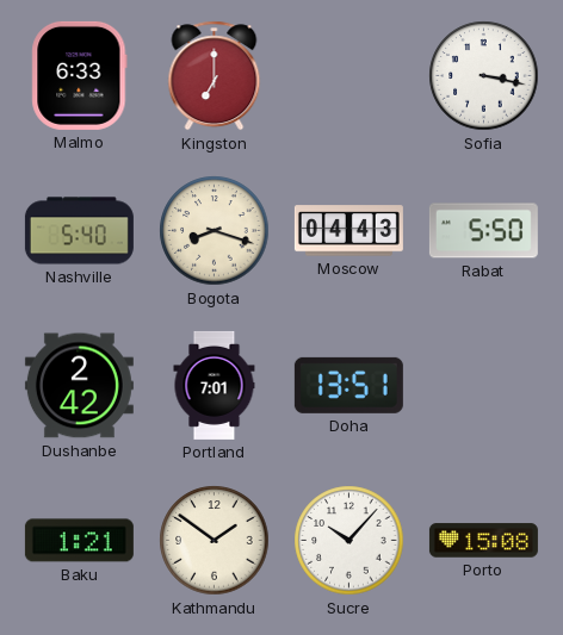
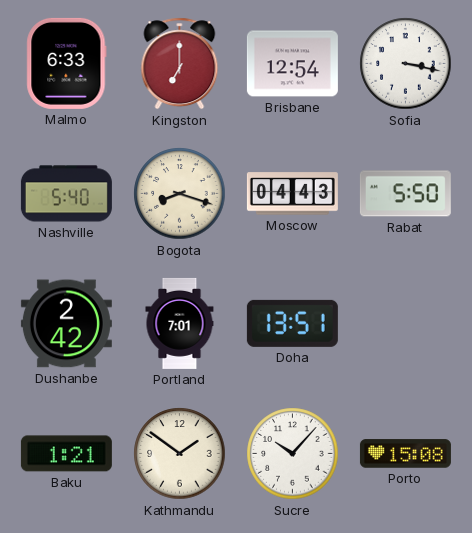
Brisbane: none -> 12:54 (292, 64)
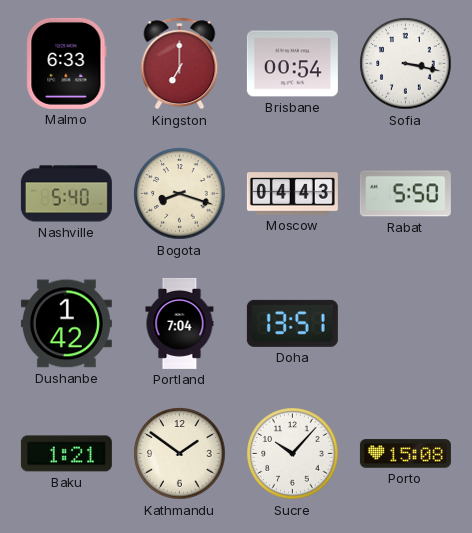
Brisbane: 12:54 -> 00:54 (292, 64)
Dushanbe: 2:42 -> 1:42 (66, 324)
Portland: 7:01 -> 7:04 (180, 323)
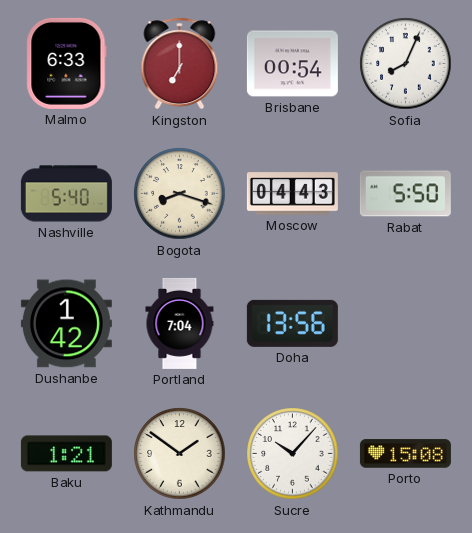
Sofia: 3:17 -> 8:04 (406, 64)
Doha: 13:51 -> 13:56 (292, 323)
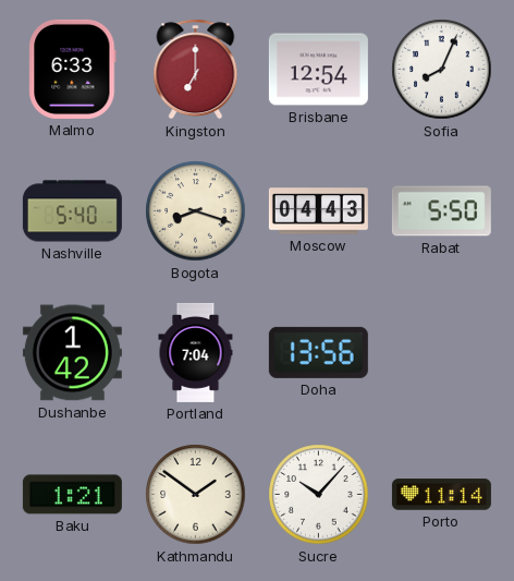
Brisbane: 00:54 -> 12:54 (318, 70)
Porto: 15:08 -> 11:14 (441, 495)
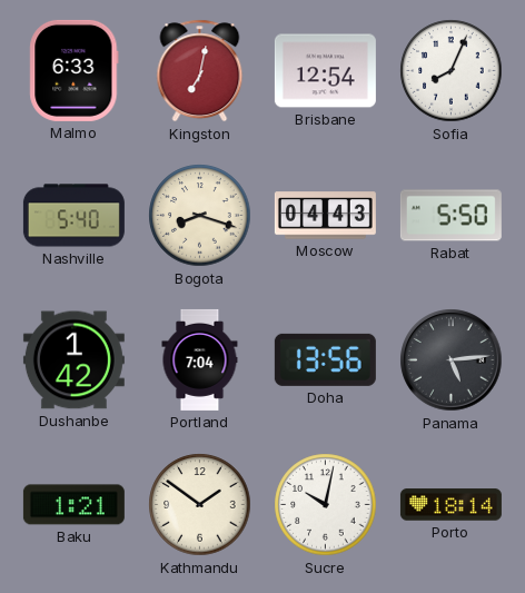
Kingston: 7:00 -> 7:02 (200, 71)
Panama: none -> 5:14 (452, 360)
Sucre: 10:07 -> 10:02 (326, 505)
Porto: 11:14 -> 18:14 (450, 505)
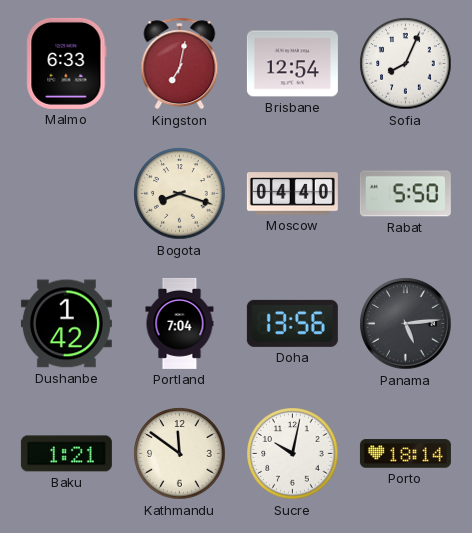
Nashville: 5:40 -> none (73, 216)
Moscow: 04:43 -> 04:40 (292, 194)
Kathmandu: 1:51 -> 11:51 (180, 454)
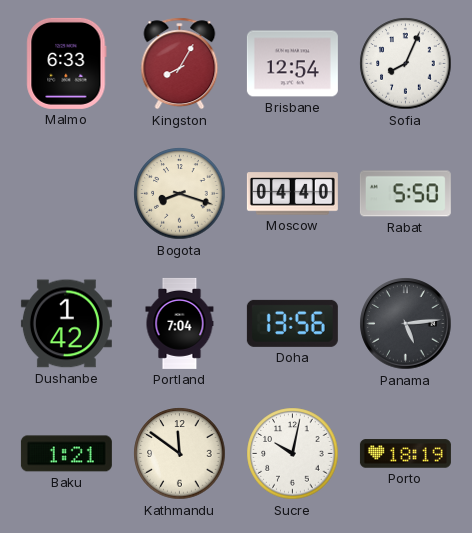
Kingston: 7:02 -> 8:05 (180, 64)
Porto: 18:14 -> 18:19 (405, 454)
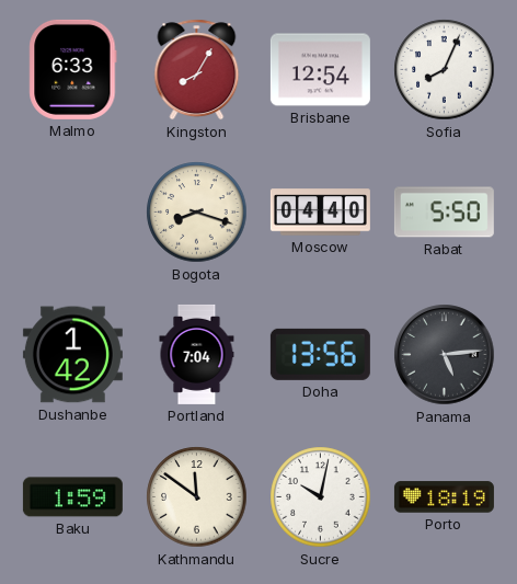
Baku: 1:21 -> 1:59 (72, 497)
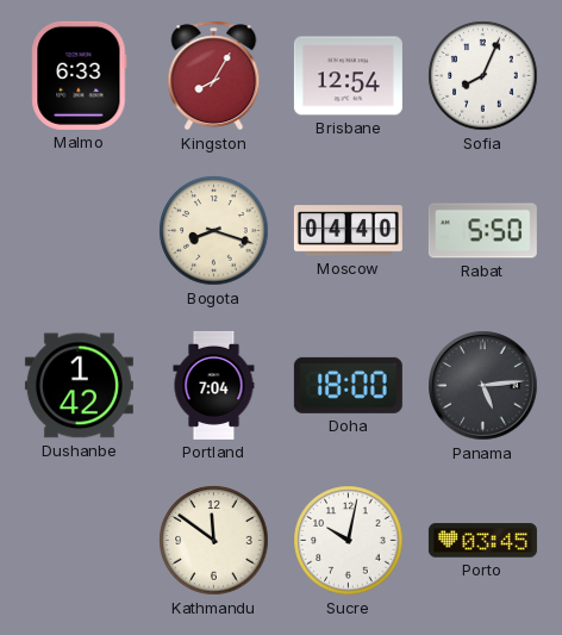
Doha: 13:56 -> 18:00 (348, 385)
Baku: 1:59 -> none (72, 497)
Porto: 18:19 -> 03:45 (482, 541)
